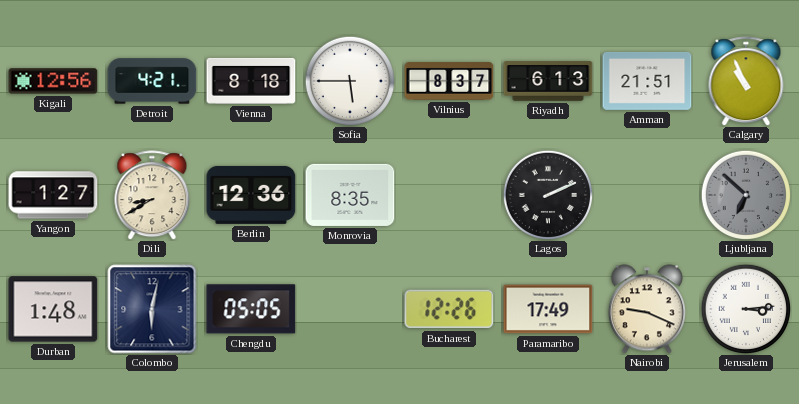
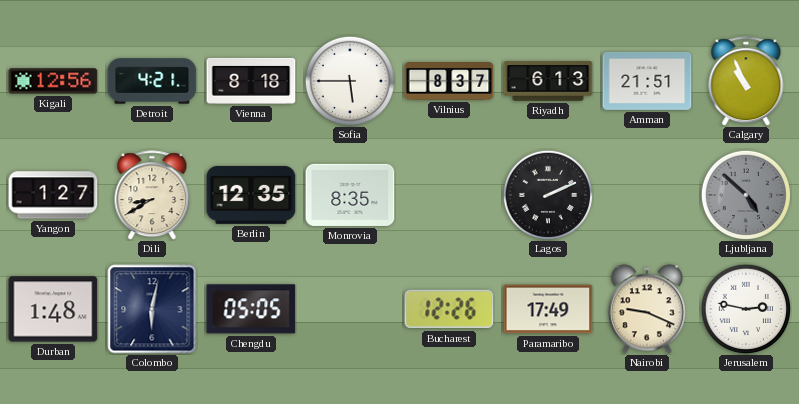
Berlin: 12:36 -> 12:35 (251, 195)
Ljubljana: 6:52 -> 4:52 (745, 194)
Jerusalem: 3:14 -> 2:47 (745, 308)
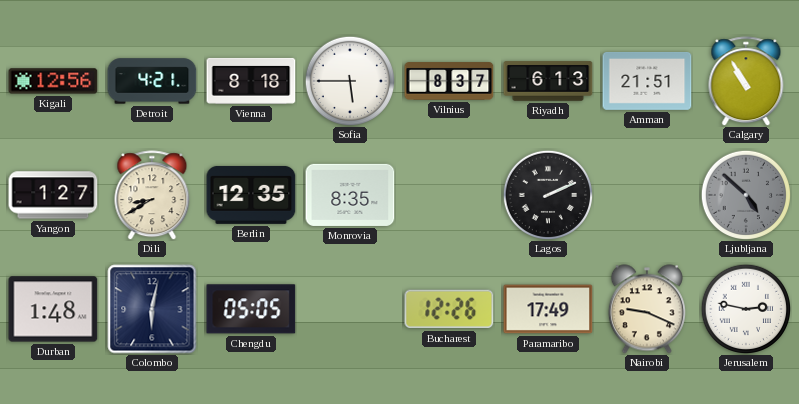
Calgary: 10:56 -> 10:55 (746, 81)
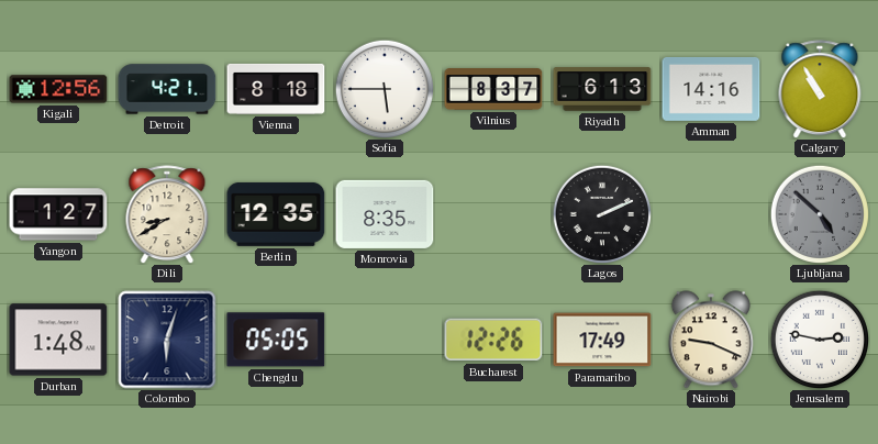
Amman: 21:51 -> 14:16 (711, 89)
Colombo: 6:02 -> 6:03 (167, 340)
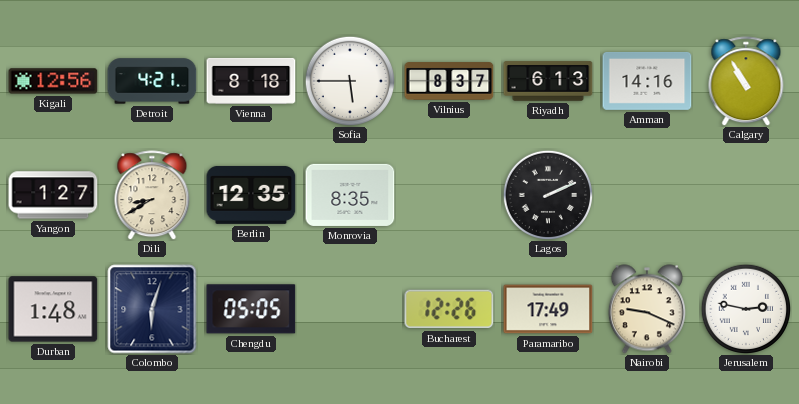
Ljubljana: 4:52 -> none (819, 213)
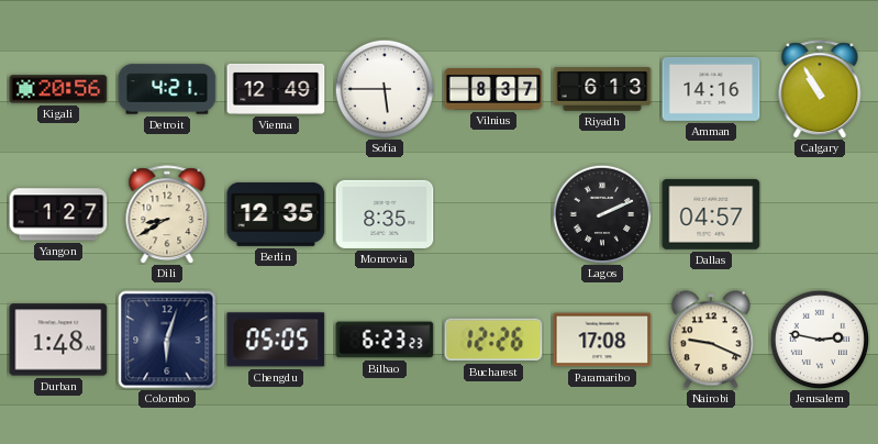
Kigali: 12:56 -> 20:56 (58, 89)
Vienna: 8:18 -> 12:49 (276, 89)
Dallas: none -> 04:57 (711, 214)
Bilbao: none -> 6:23 (385, 340)
Paramaribo: 17:49 -> 17:08 (602, 340)
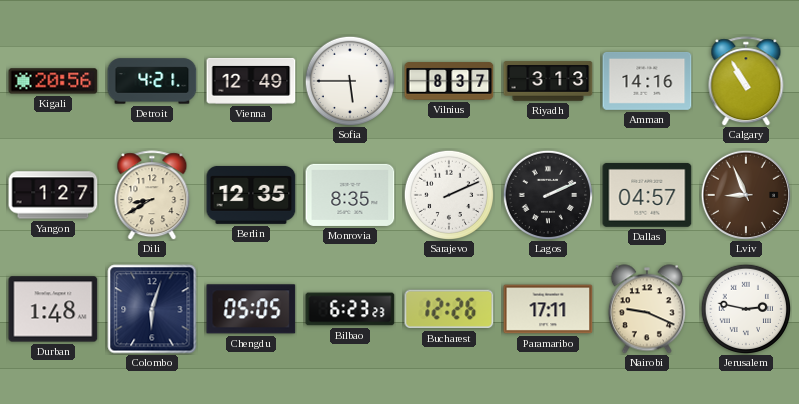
Riyadh: 6:13 -> 3:13 (548, 81)
Sarajevo: none -> 2:11 (448, 194)
Lviv: none -> 8:56 (745, 194)
Paramaribo: 17:08 -> 17:11 (548, 309)
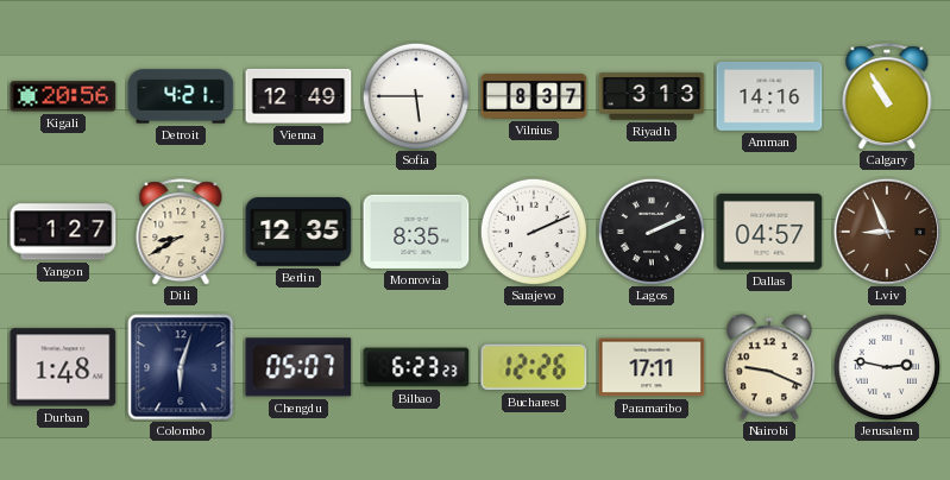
Chengdu: 05:05 -> 05:07 (298, 367)
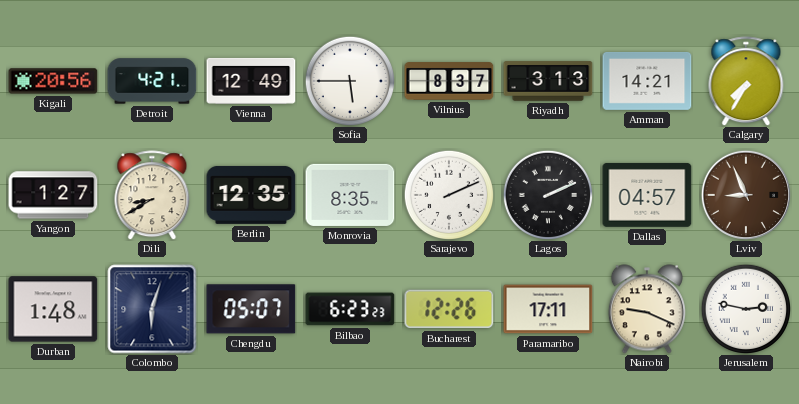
Amman: 14:16 -> 14:21 (647, 81)
Calgary: 10:55 -> 7:35 (746, 81)
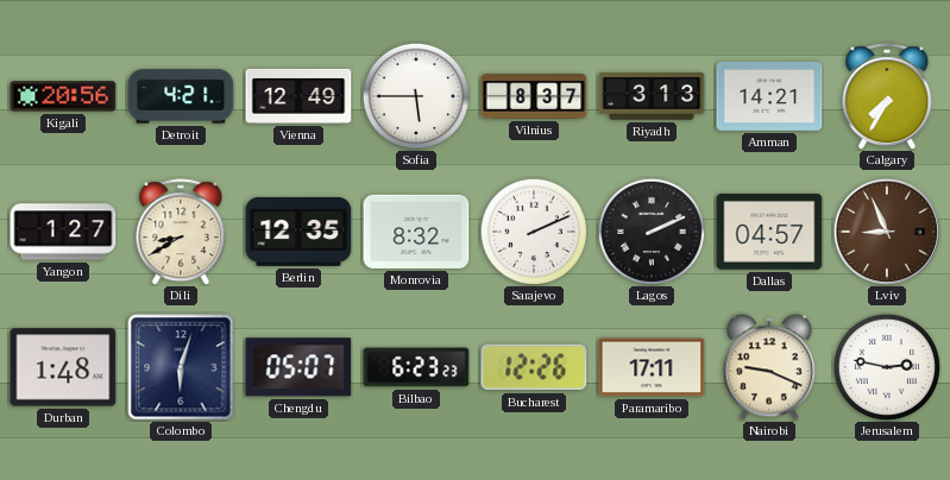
Monrovia: 8:35 -> 8:32 (416, 232)
